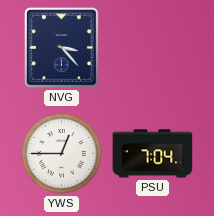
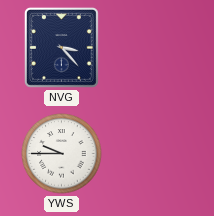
YWS: 12:45 -> 9:45 (62, 154)
PSU: 7:04 -> none (153, 154)
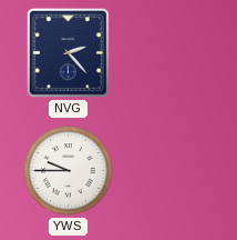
NVG: 3:23 -> 2:23 (68, 52)
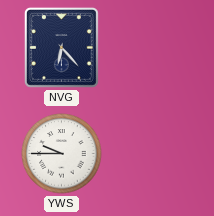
NVG: 2:23 -> 6:23 (61, 47)
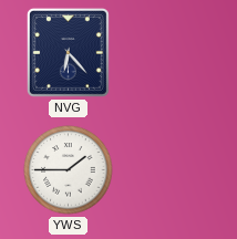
YWS: 9:45 -> 1:45 (69, 170)
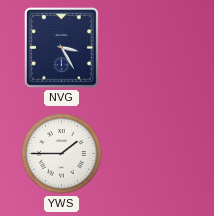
NVG: 6:23 -> 3:25 (61, 47)
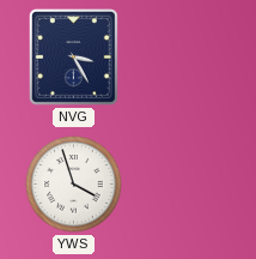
YWS: 1:45 -> 3:57 (74, 185)
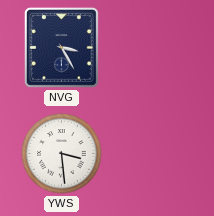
YWS: 3:57 -> 3:29 (62, 154)
